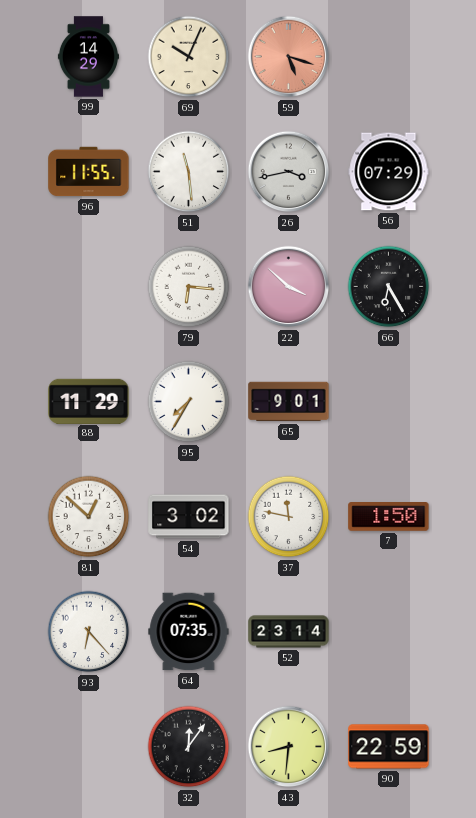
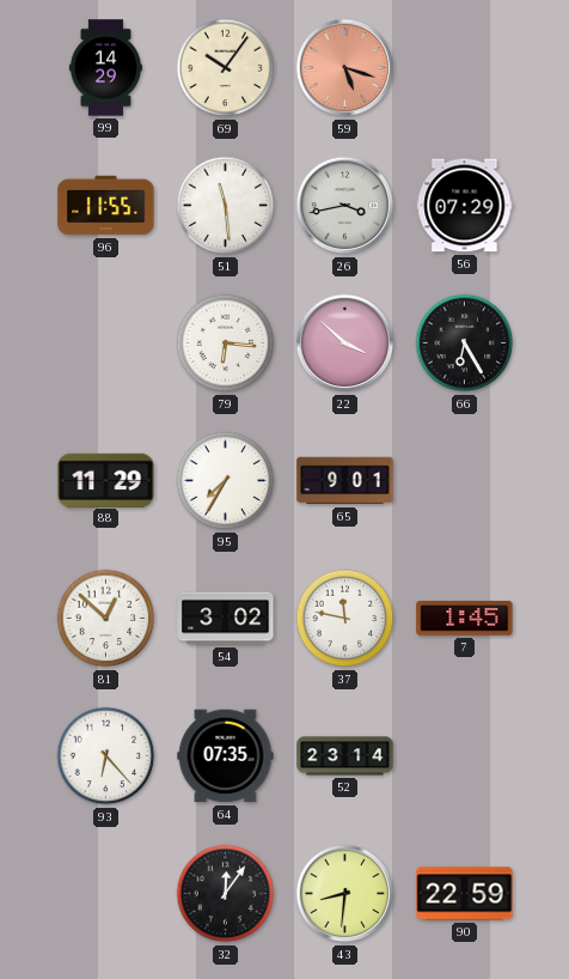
69: 10:04 -> 10:06 (226, 68)
7: 1:50 -> 1:45 (465, 619)
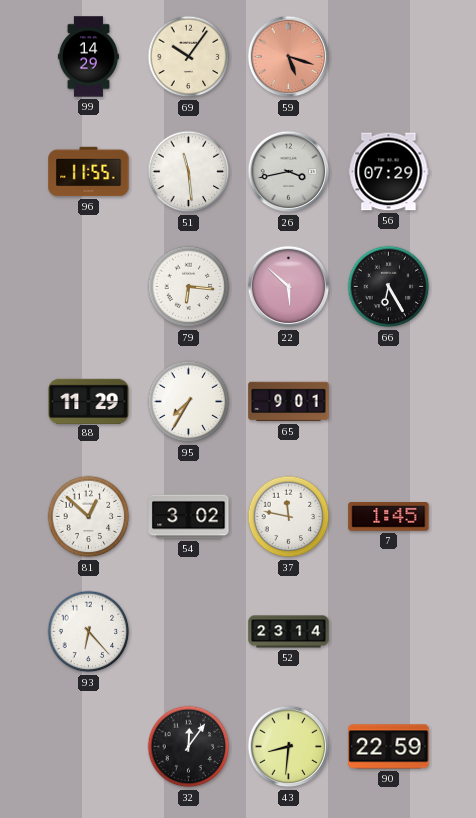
22: 3:52 -> 5:52 (289, 287)
64: 07:35 -> none (226, 756)
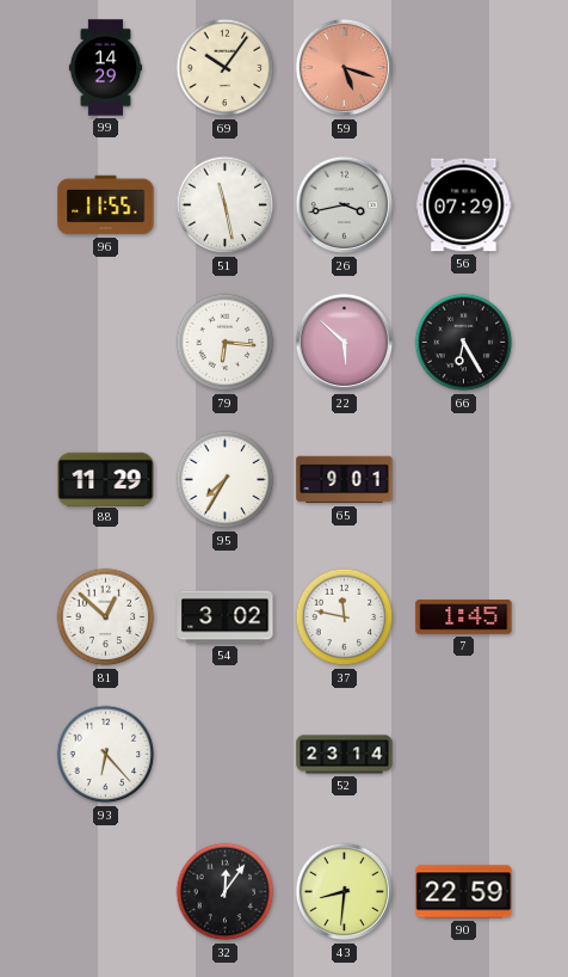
51: 11:29 -> 11:28 (226, 205)
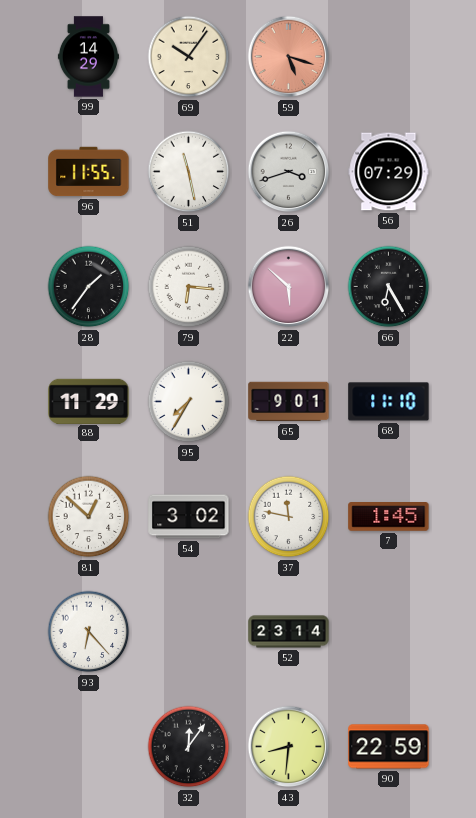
26: 3:43 -> 3:42 (289, 172)
28: none -> 1:36 (89, 287)
68: none -> 11:10 (389, 402)
